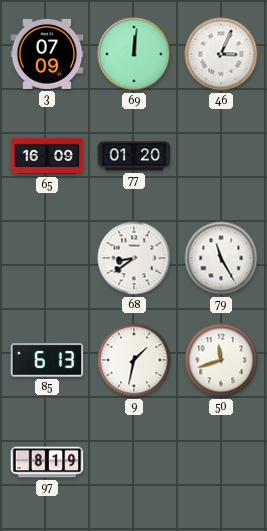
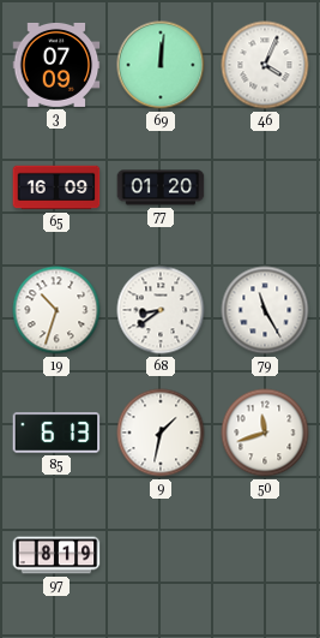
46: 3:04 -> 4:04 (265, 65)
19: none -> 10:33 (56, 310)
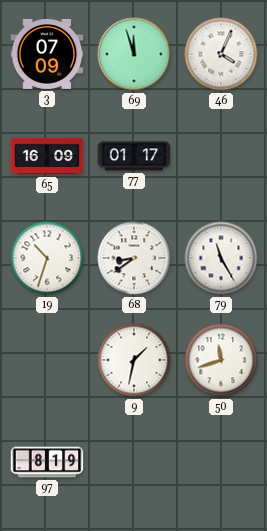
69: 12:01 -> 11:57 (134, 54)
77: 01:20 -> 01:17 (134, 156)
85: 6:13 -> none (56, 433)
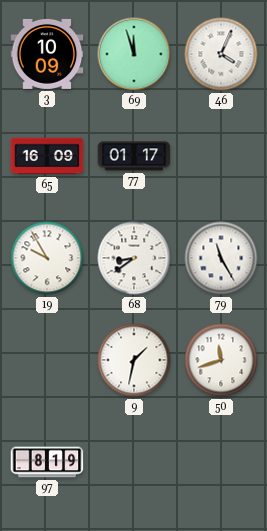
3: 07:09 -> 10:09 (47, 54)
19: 10:33 -> 9:55 (47, 258)
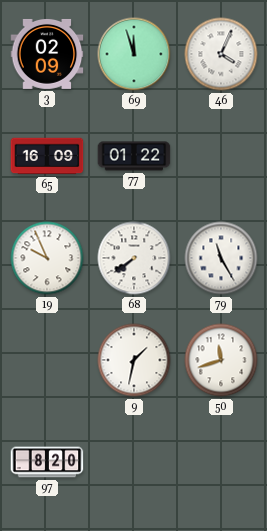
3: 10:09 -> 02:09 (47, 54)
77: 01:17 -> 01:22 (134, 156)
19: 9:55 -> 9:56 (47, 258)
68: 8:39 -> 7:39 (134, 258)
97: 8:19 -> 8:20 (47, 462)
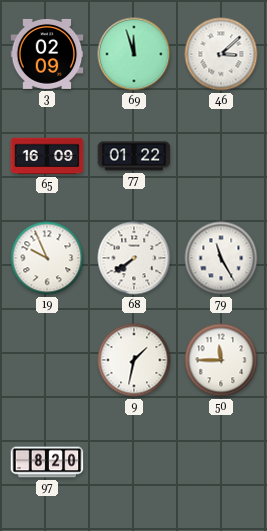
46: 4:04 -> 3:08 (221, 54)
50: 11:42 -> 11:45 (221, 360)
